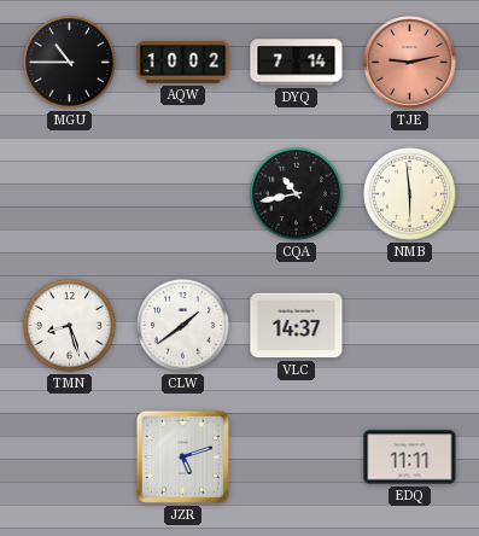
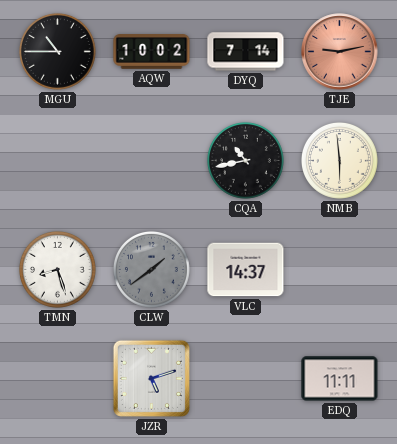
CLW dial: white -> grey (151, 269)
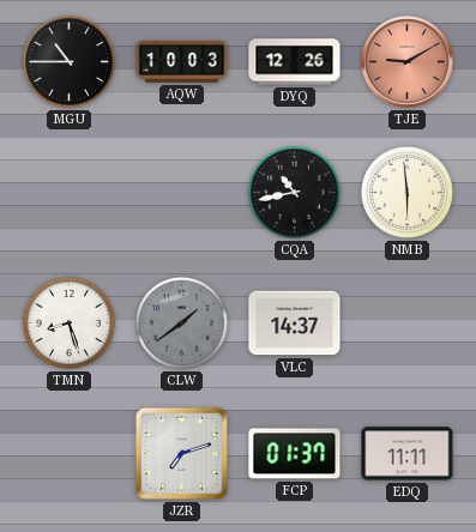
AQW: 10:02 -> 10:03 (182, 62)
DYQ: 7:14 -> 12:26 (295, 62)
TJE: 9:13 -> 9:10 (408, 62)
JZR: 5:12 -> 7:12 (181, 453)
FCP: none -> 01:37 (295, 454)
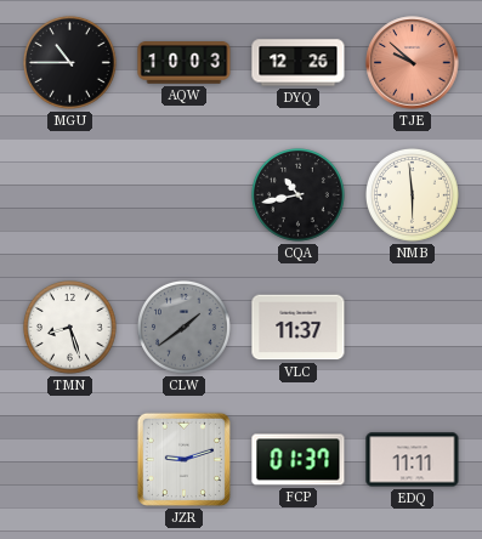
TJE: 9:10 -> 9:52 (413, 63)
VLC: 14:37 -> 11:37 (299, 328)
JZR: 7:12 -> 9:12 (183, 459)
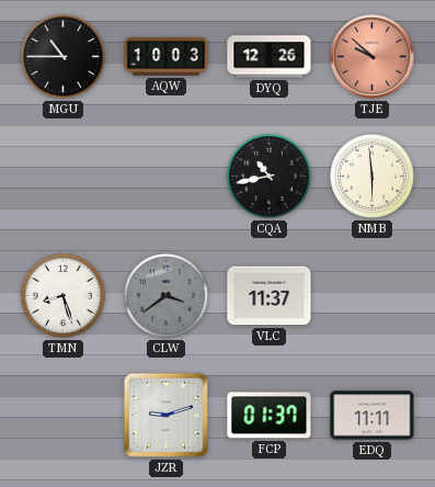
CLW: 1:39 -> 3:39 (165, 295)
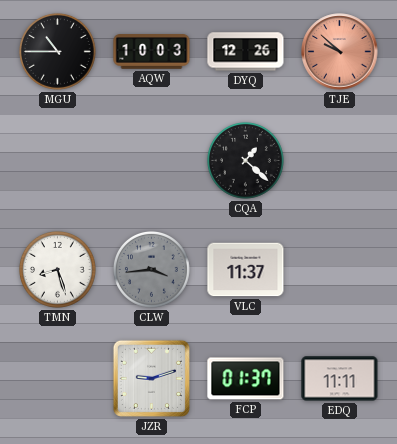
CQA: 10:43 -> 1:22 (245, 160)
NMB: 5:59 -> none (371, 175)
CLW: 3:39 -> 3:44 (151, 269)
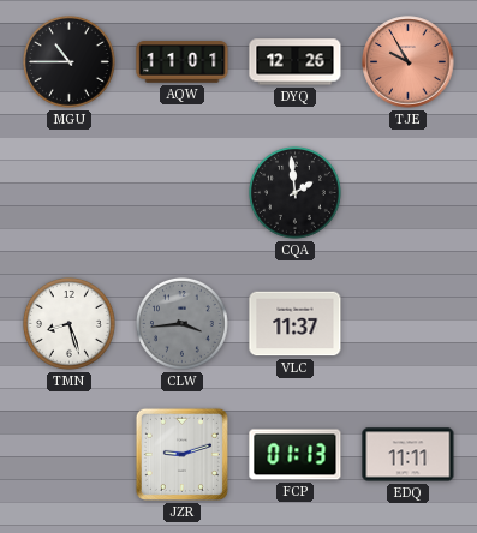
AQW: 10:03 -> 11:01 (183, 62)
TJE: 9:52 -> 9:55 (409, 62)
CQA: 1:22 -> 1:59 (294, 192)
FCP: 01:37 -> 01:13 (296, 455)
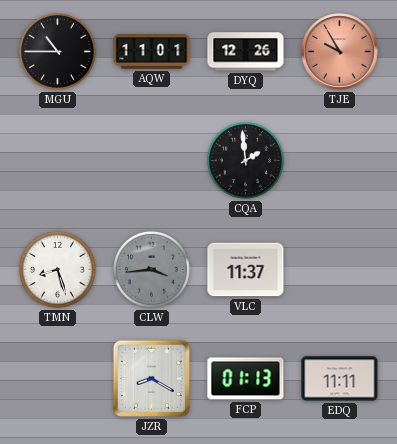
JZR: 9:12 -> 8:20 (151, 378)
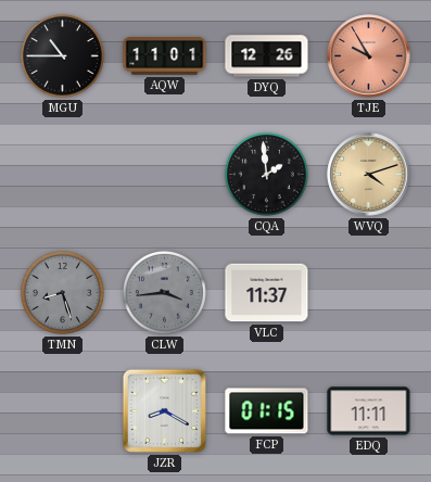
WVQ: none -> 4:12 (369, 175)
TMN dial: white -> grey (62, 292)
FCP: 01:13 -> 01:15 (267, 411)
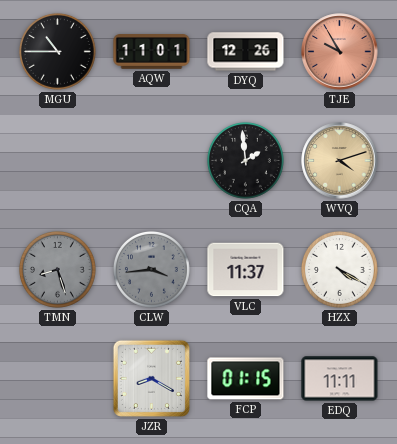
HZX: none -> 4:20 (339, 269)
